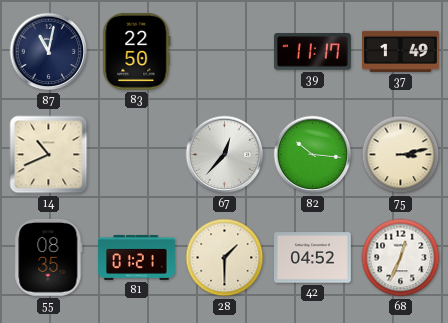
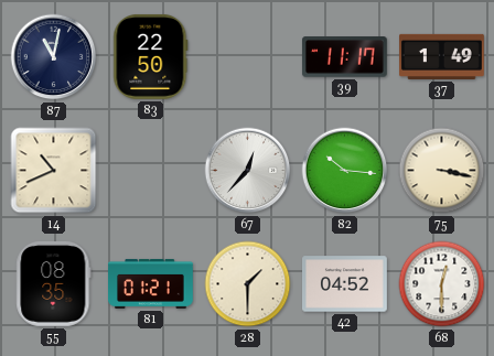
75: 3:13 -> 3:17 (442, 171)
68: 12:34 -> 12:30 (442, 284)
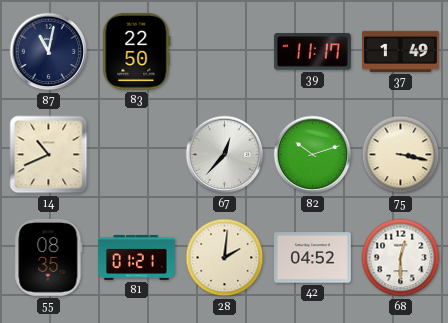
82: 10:16 -> 10:12 (313, 155)
28: 1:30 -> 2:01 (225, 258)
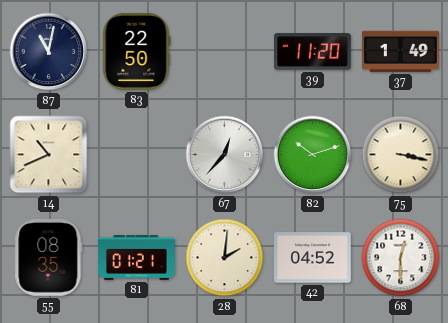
39: 11:17 -> 11:20 (312, 52)
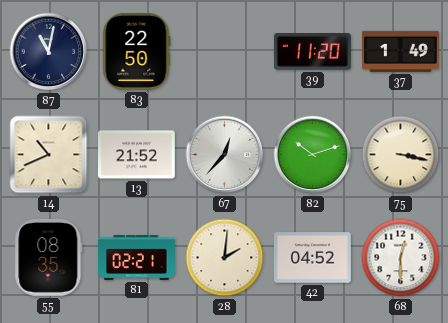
13: none -> 21:52 (137, 155)
81: 01:21 -> 02:21 (137, 257)
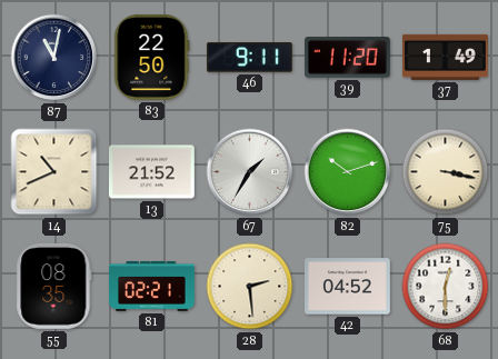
46: none -> 9:11 (249, 58)
67: 12:37 -> 1:35 (250, 172)
28: 2:01 -> 2:29 (250, 287)
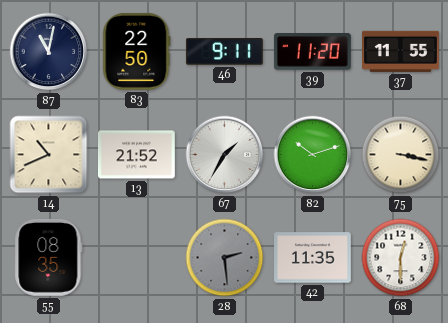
37: 1:49 -> 11:55 (401, 51)
81: 02:21 -> none (152, 286)
28 dial: cream -> grey (225, 258)
42: 04:52 -> 11:35 (313, 258)
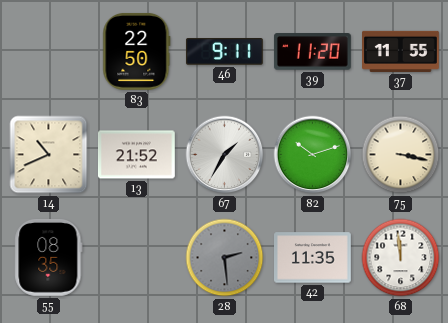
87: 11:02 -> none (49, 52)
68: 12:30 -> 11:59 (401, 258)
